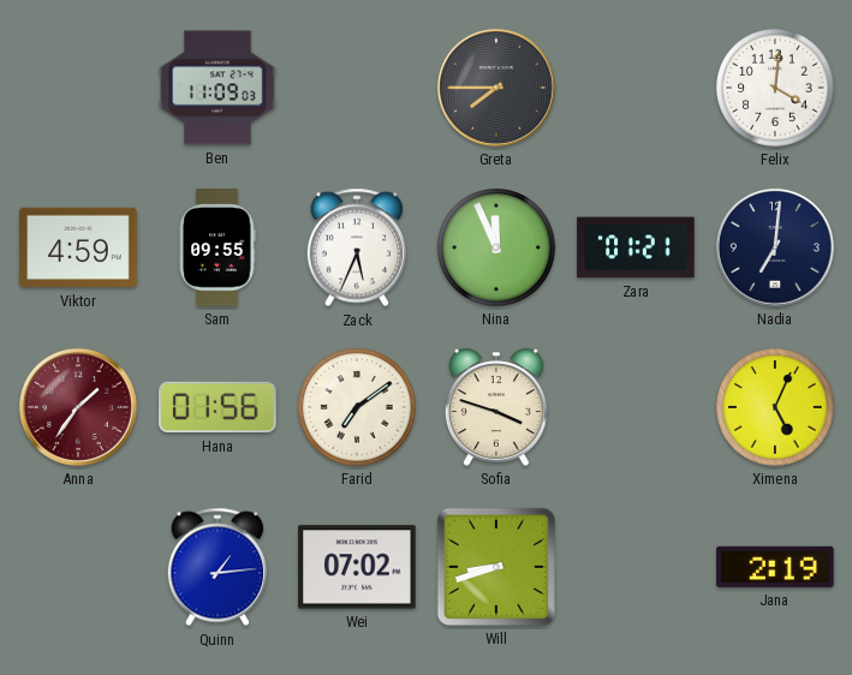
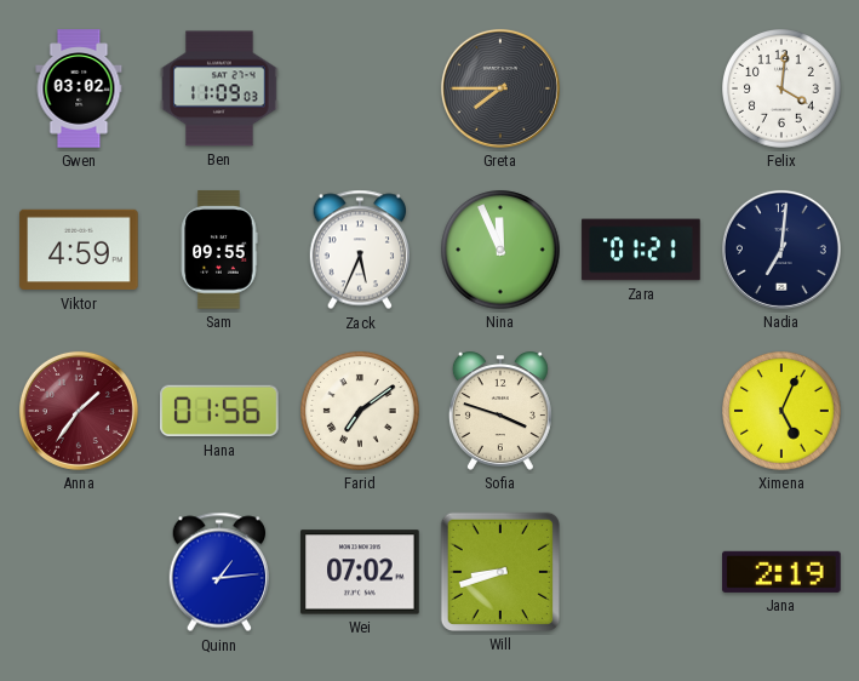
Gwen: none -> 03:02 (79, 88)
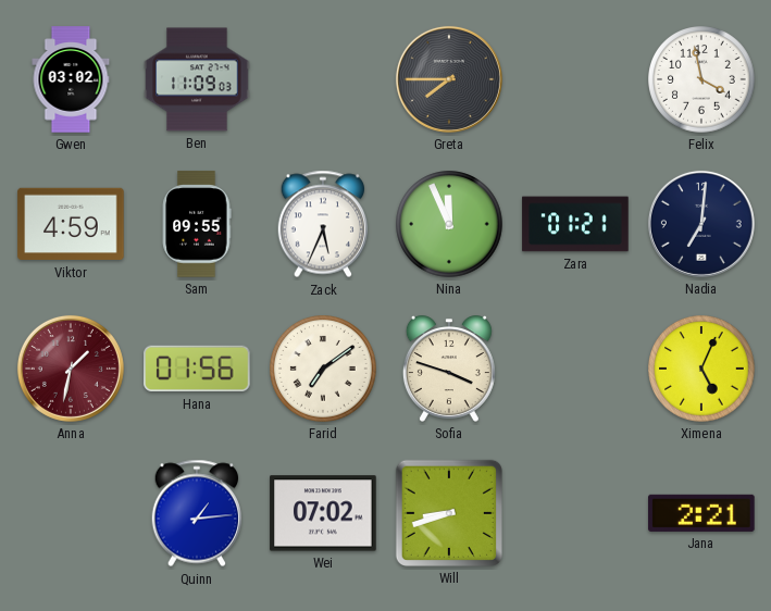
Felix: 4:01 -> 3:58 (701, 79)
Anna: 1:36 -> 1:32 (71, 369)
Jana: 2:19 -> 2:21 (701, 513)
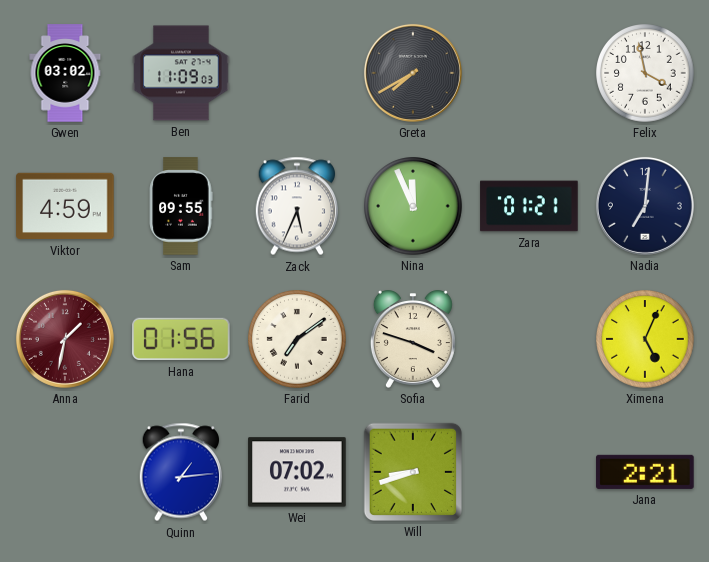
Greta: 7:45 -> 7:40 (413, 73)
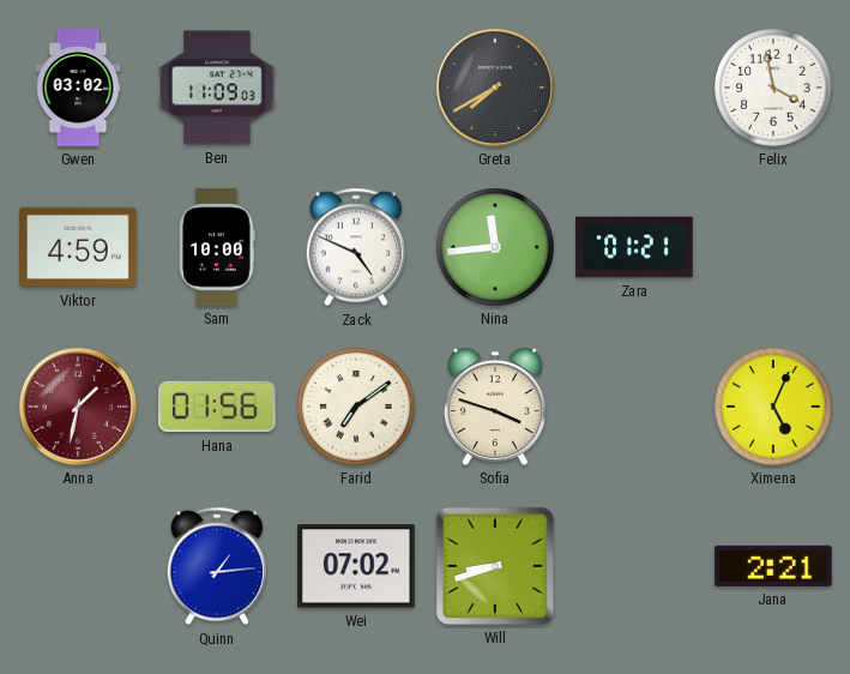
Sam: 09:55 -> 10:00 (217, 247)
Zack: 5:34 -> 4:49 (355, 247)
Nina: 11:56 -> 11:44 (495, 247)
Nadia: 7:01 -> none (645, 206)
